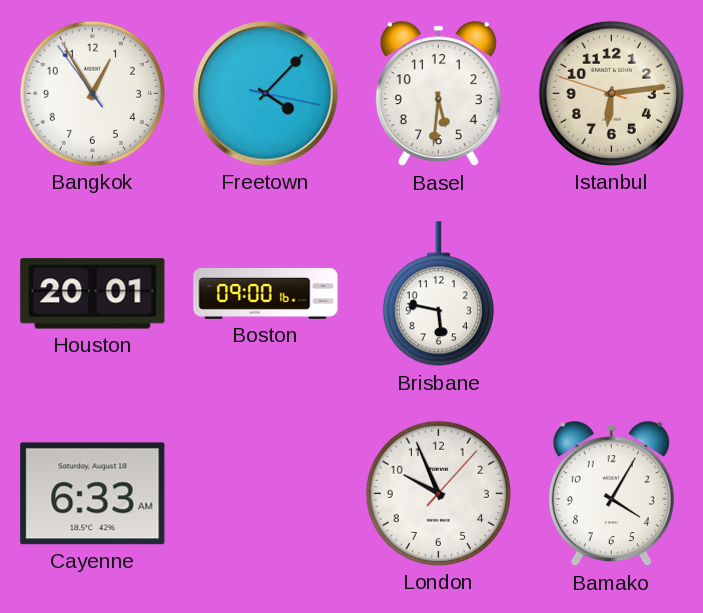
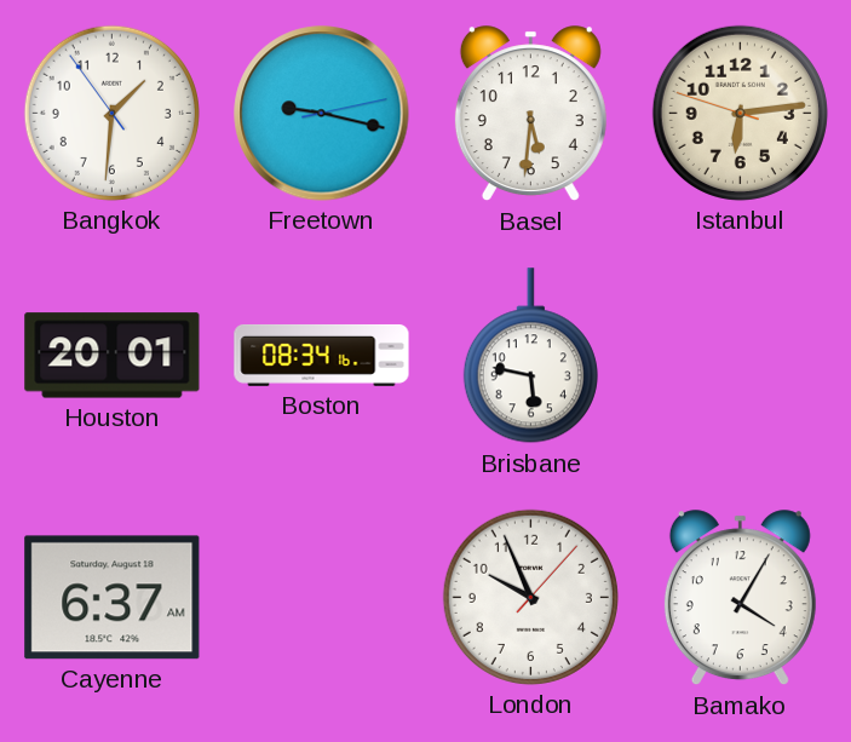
Bangkok: 12:54 -> 1:30 (111, 113)
Freetown: 4:07 -> 9:17 (322, 114)
Boston: 09:00 -> 08:34 (322, 355)
Cayenne: 6:33 -> 6:37 (113, 598)
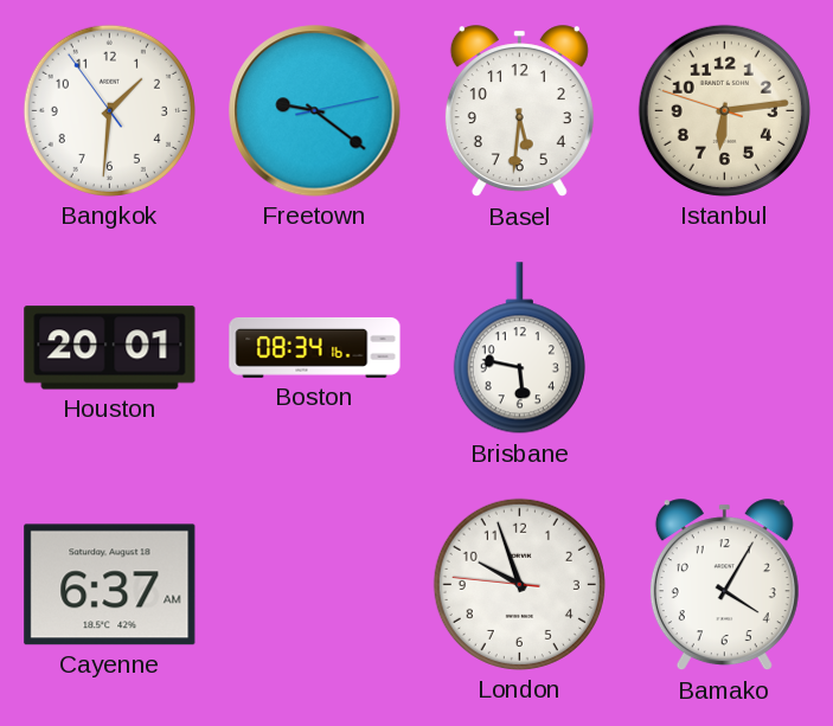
Freetown: 9:17 -> 9:21 (315, 111)
London: 9:56:07 -> 9:56:46 (519, 584)
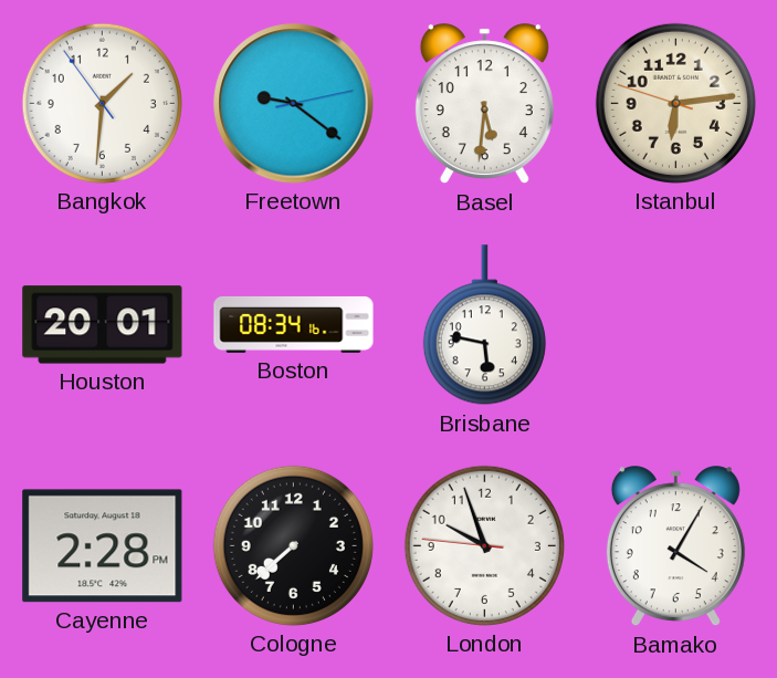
Cayenne: 6:37 -> 2:28 (103, 546)
Cologne: none -> 7:38 (293, 545)
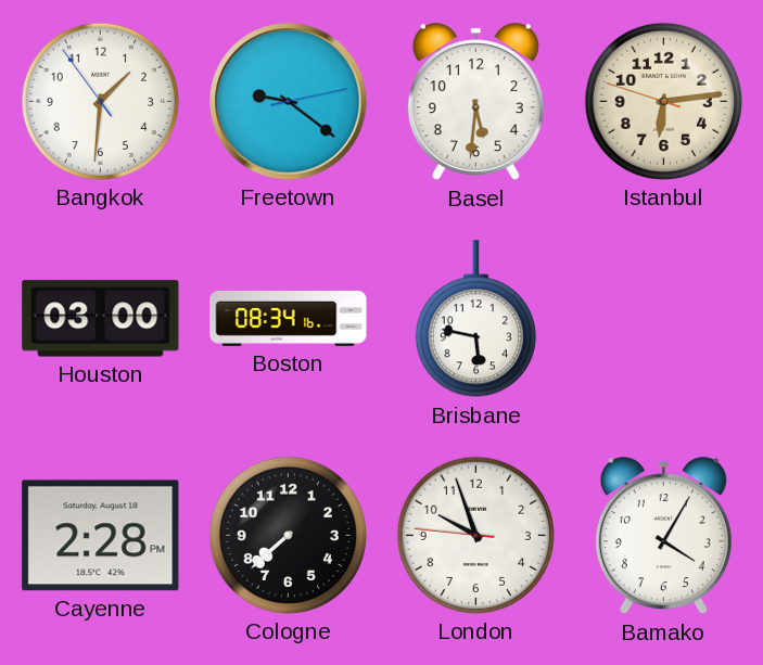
Houston: 20:01 -> 03:00 (101, 319)
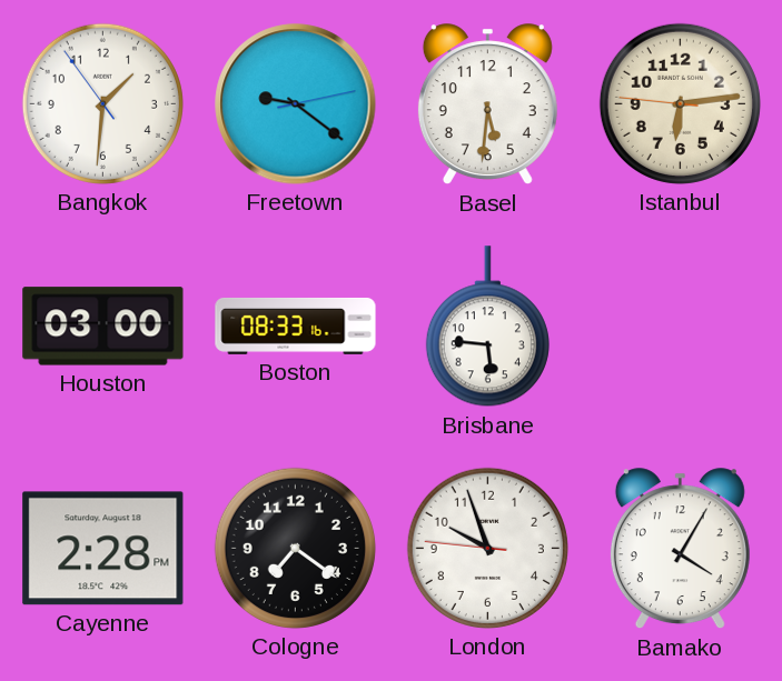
Istanbul: 6:13:48 -> 6:13:46 (680, 103)
Boston: 08:34 -> 08:33 (296, 326)
Brisbane: 5:47 -> 5:46 (487, 327)
Cologne: 7:38 -> 7:21 (295, 548)
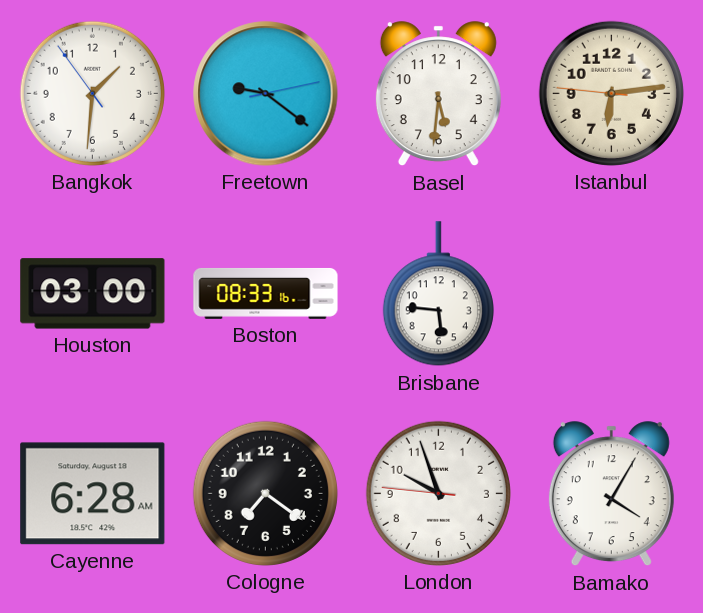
Cayenne: 2:28 -> 6:28 (93, 494)
